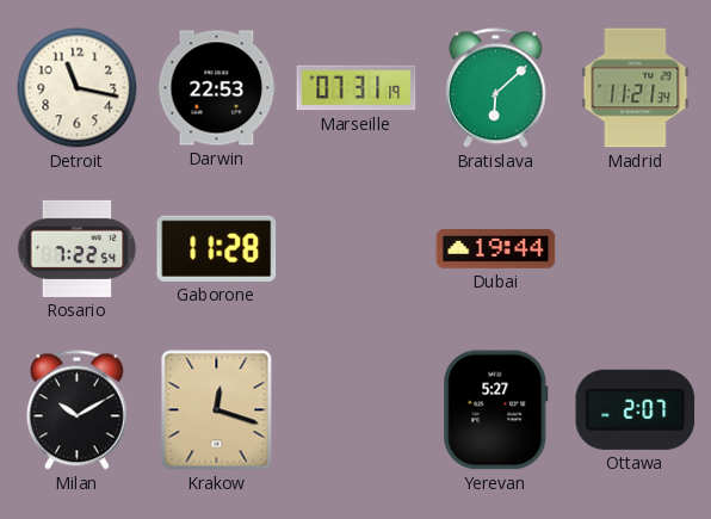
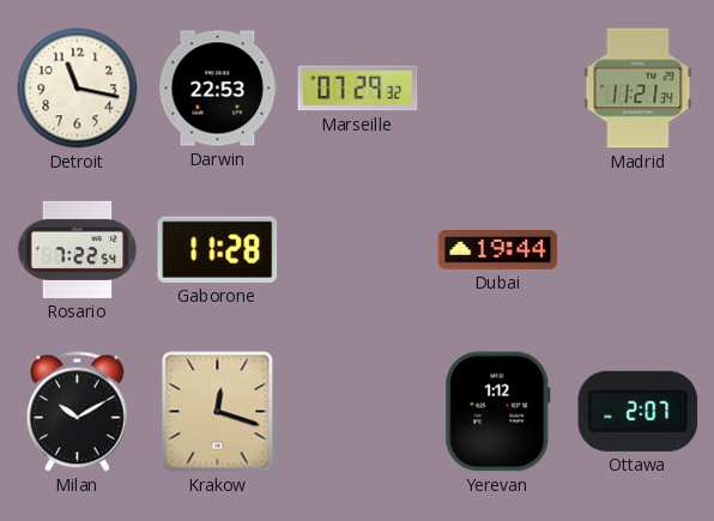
Marseille: 07:31 -> 07:29 (358, 89)
Bratislava: 6:08 -> none (495, 88)
Yerevan: 5:27 -> 1:12 (498, 412)
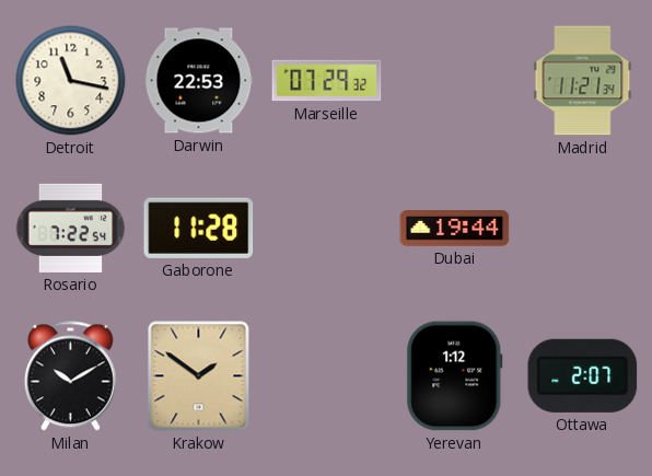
Krakow: 12:18 -> 1:51 (199, 376)
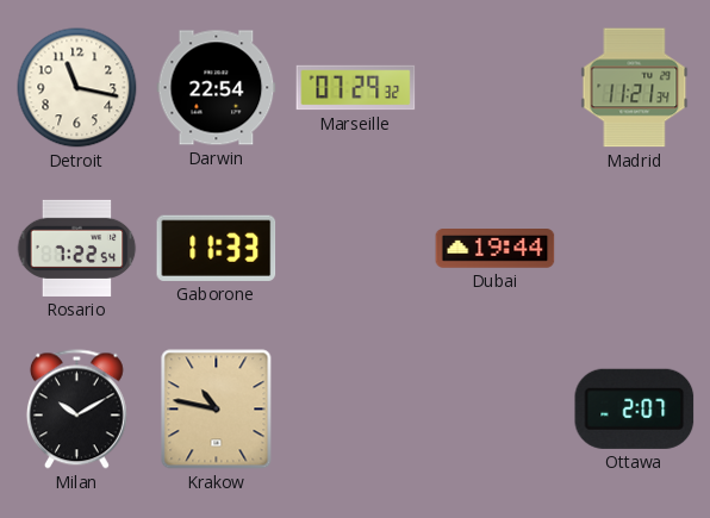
Darwin: 22:53 -> 22:54 (217, 88)
Gaborone: 11:28 -> 11:33 (217, 248)
Krakow: 1:51 -> 10:47 (217, 410)
Yerevan: 1:12 -> none (455, 376)
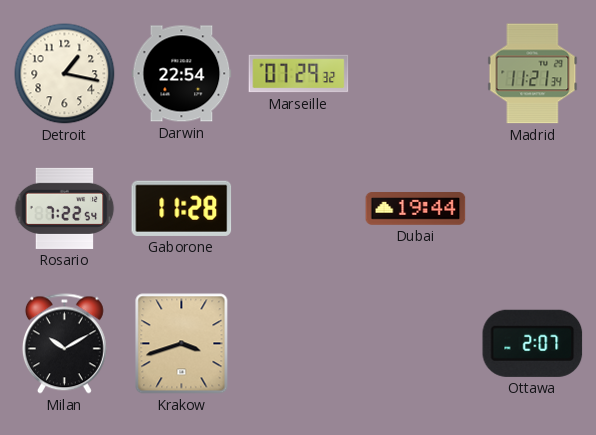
Detroit: 11:17 -> 1:17 (65, 74)
Gaborone: 11:33 -> 11:28 (182, 208)
Krakow: 10:47 -> 3:42 (182, 344)
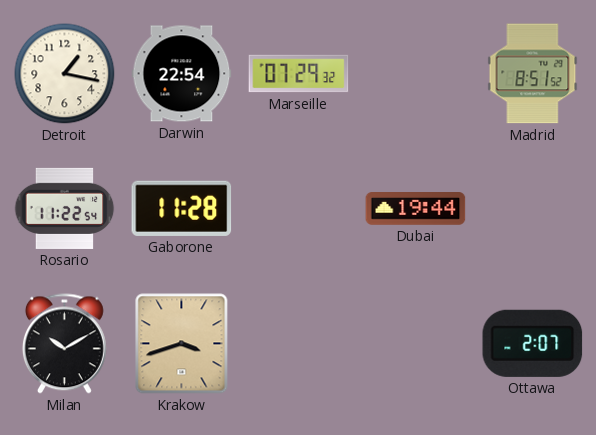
Madrid: 11:21 -> 8:51 (533, 74)
Rosario: 7:22 -> 11:22 (65, 208)
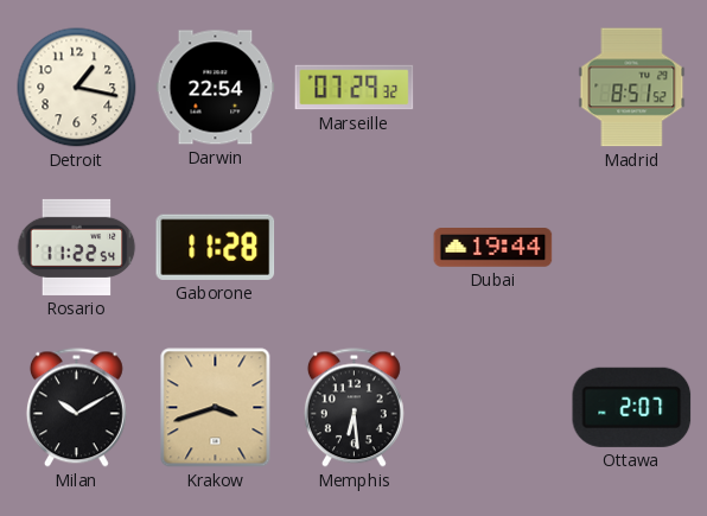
Memphis: none -> 6:29 (353, 408)
